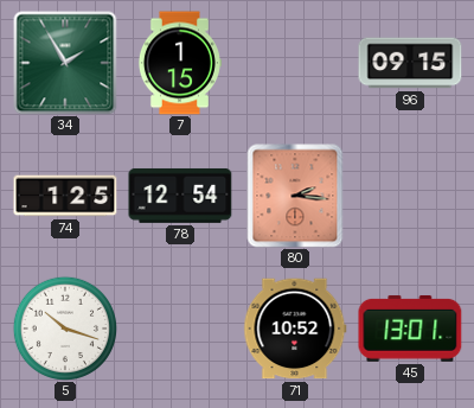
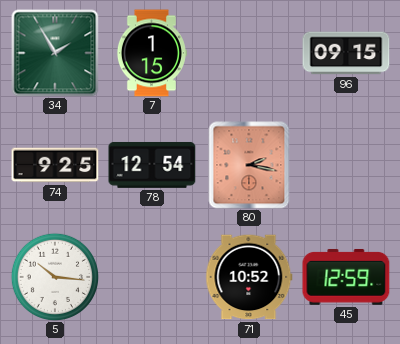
74: 1:25 -> 9:25 (55, 165)
80: 2:16 -> 2:17 (249, 165)
5: 10:18 -> 10:16 (54, 276)
45: 13:01 -> 12:59 (346, 277)
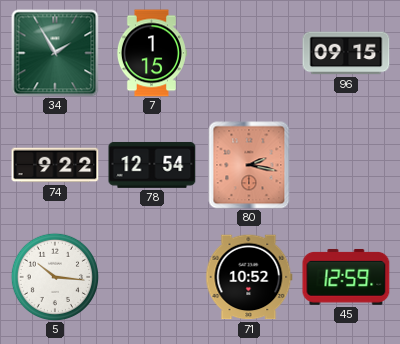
74: 9:25 -> 9:22 (55, 165)
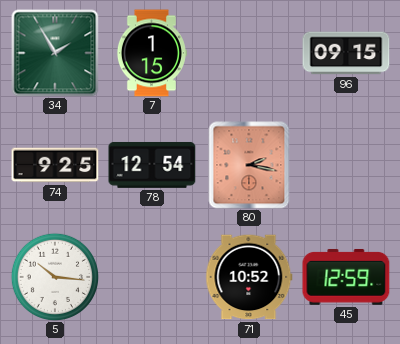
74: 9:22 -> 9:25 (55, 165)
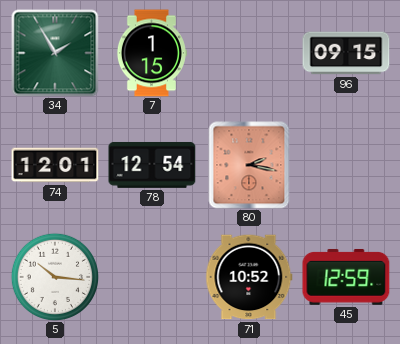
74: 9:25 -> 12:01 (55, 165)
